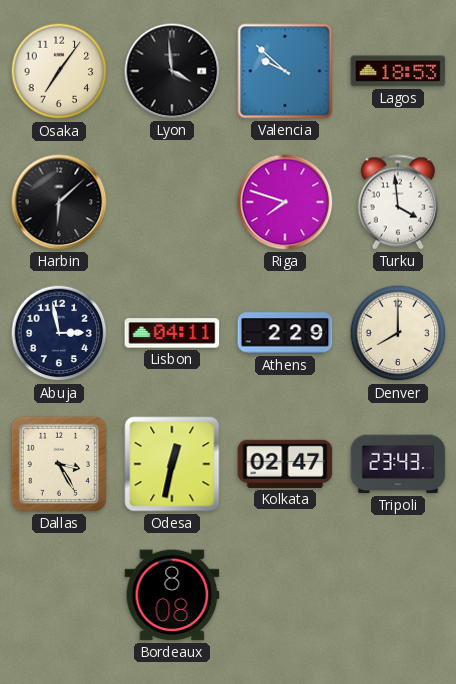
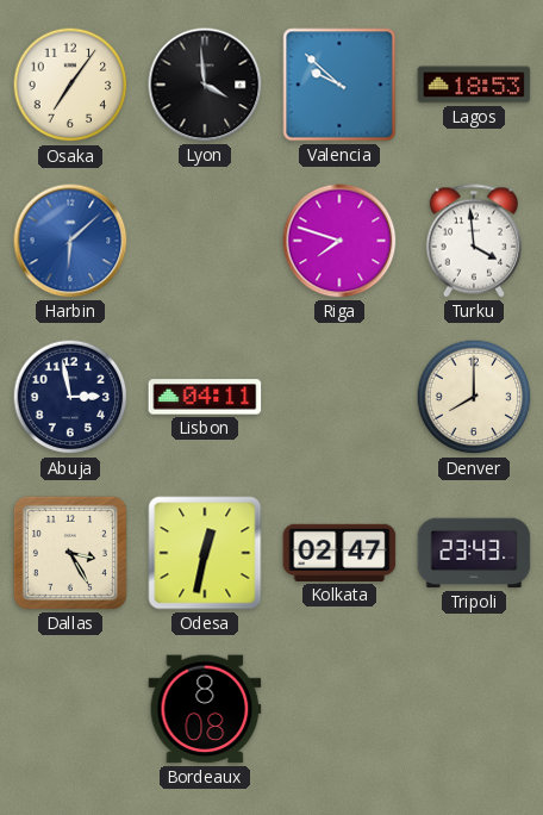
Harbin dial: black -> blue (70, 241)
Athens: 2:29 -> none (285, 333)
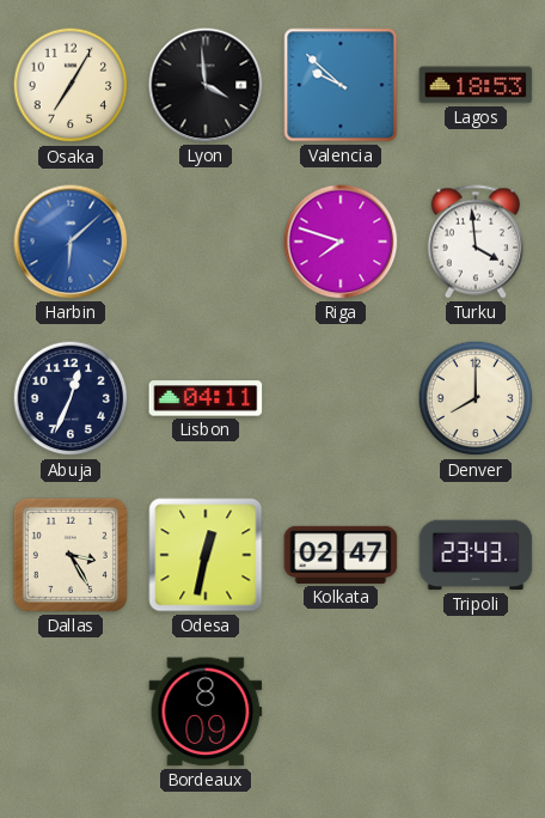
Osaka: 7:06 -> 7:05 (71, 85)
Abuja: 2:58 -> 12:34 (71, 398)
Bordeaux: 8:08 -> 8:09 (206, 712)
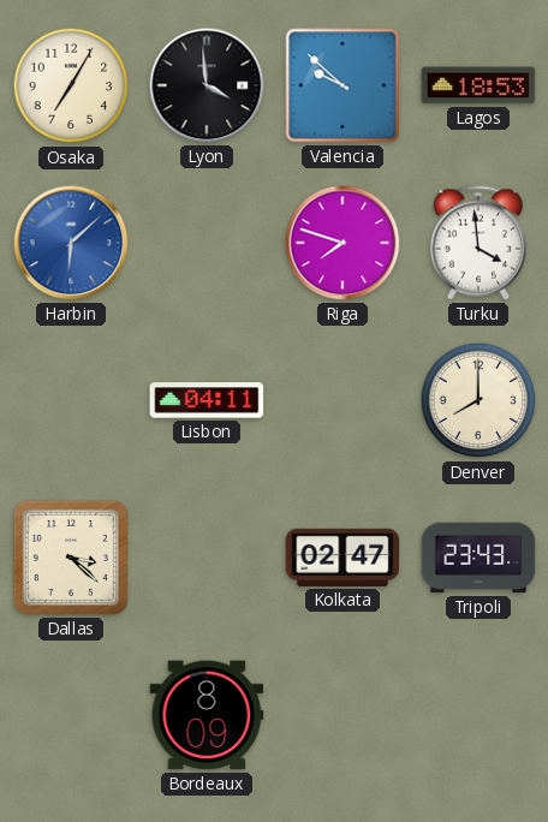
Abuja: 12:34 -> none (71, 398)
Dallas: 3:25 -> 3:22 (71, 558)
Odesa: 12:32 -> none (206, 555)
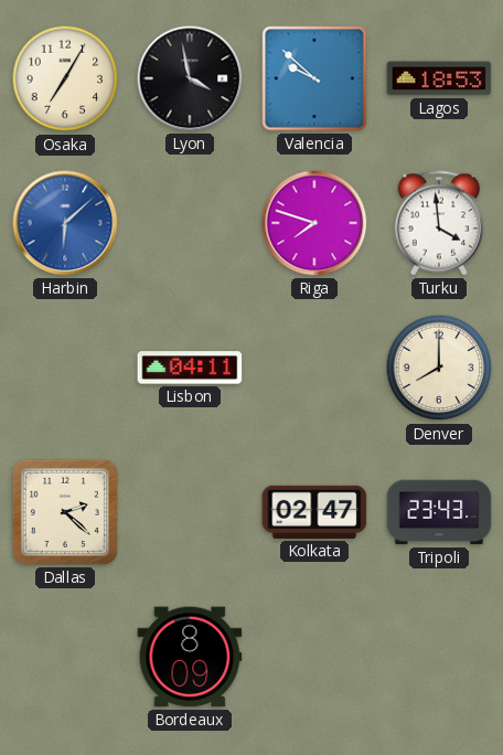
Lyon: 3:59 -> 3:58 (190, 78)
Dallas: 3:22 -> 2:22 (65, 512)
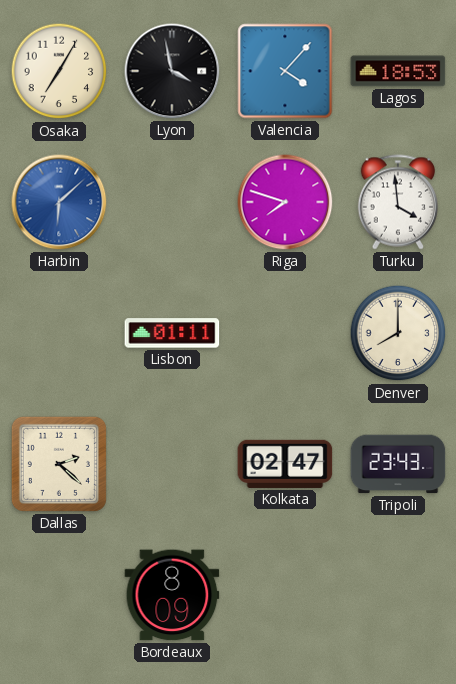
Valencia: 9:52 -> 4:07 (285, 71)
Lisbon: 04:11 -> 01:11 (172, 333)
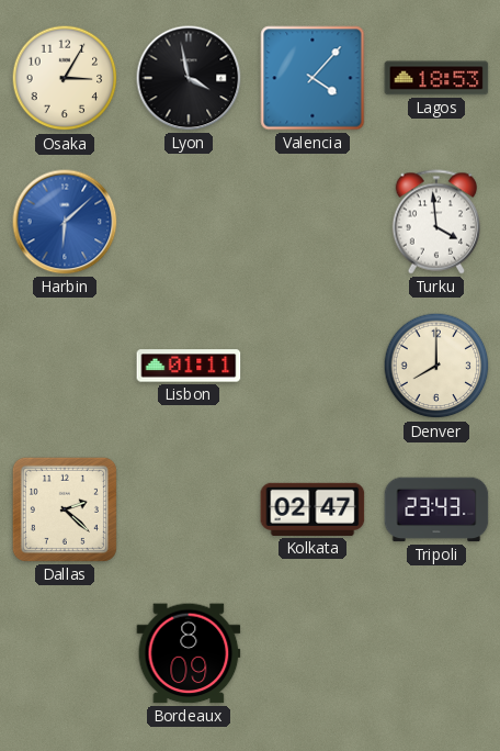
Osaka: 7:05 -> 3:05 (65, 78)
Riga: 7:48 -> none (285, 202)
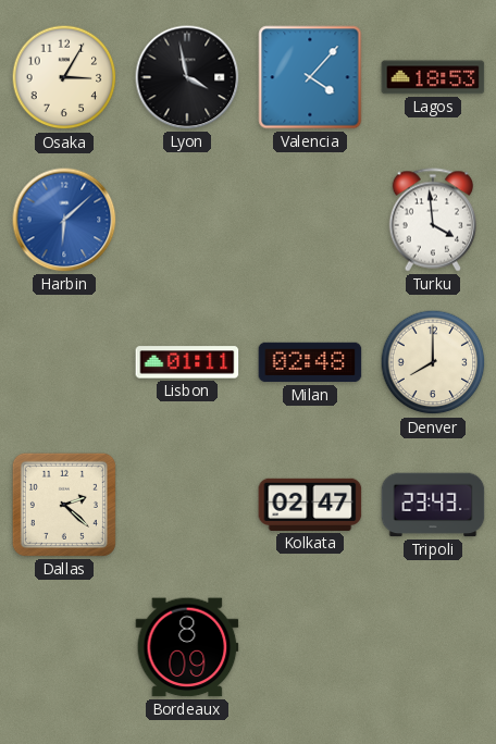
Milan: none -> 02:48 (310, 362)
